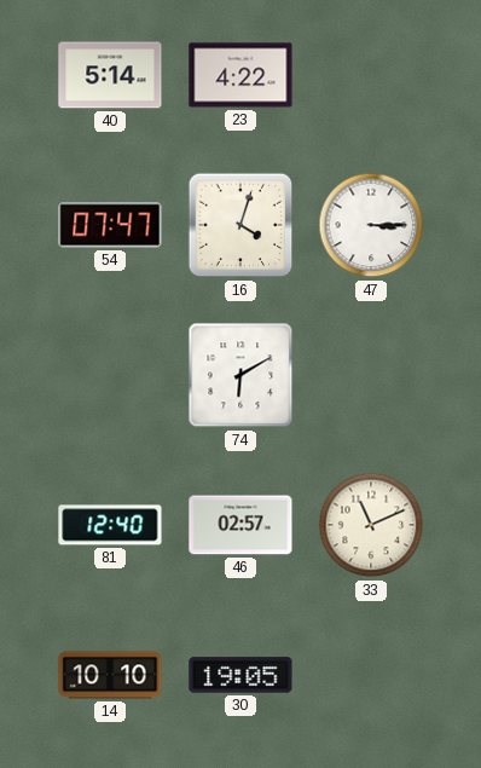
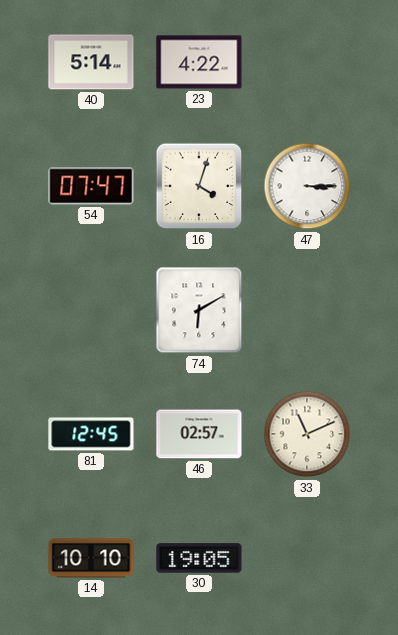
81: 12:40 -> 12:45 (91, 434)
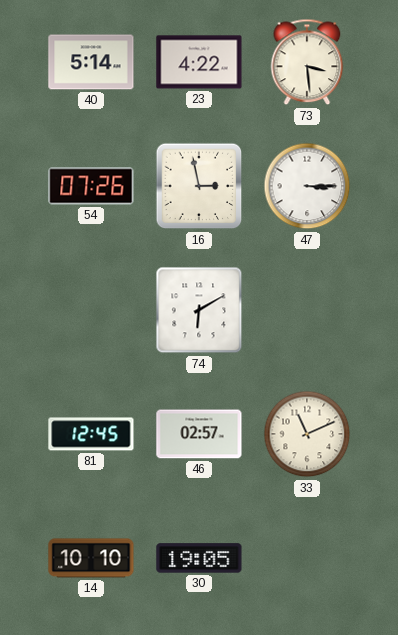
73: none -> 3:29 (307, 62)
54: 07:47 -> 07:26 (91, 186)
16: 4:03 -> 2:58 (199, 186)
